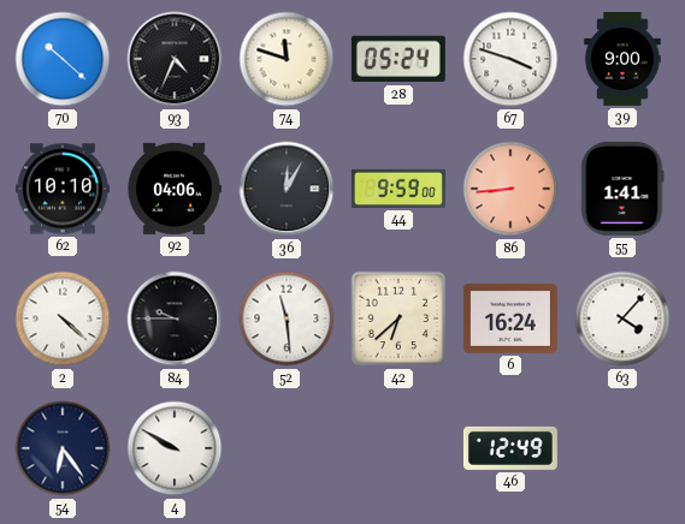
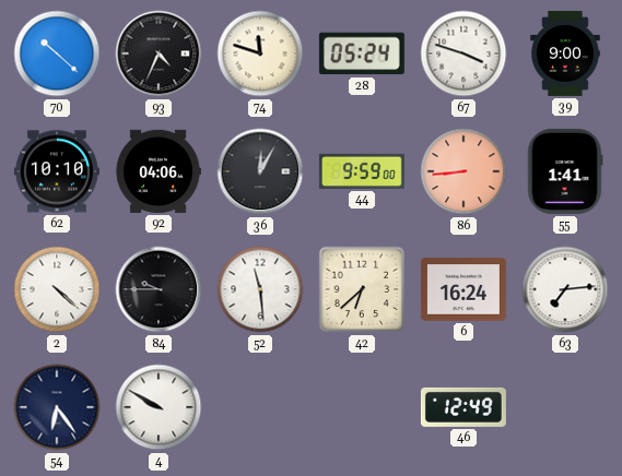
63: 4:07 -> 7:14 (565, 289)
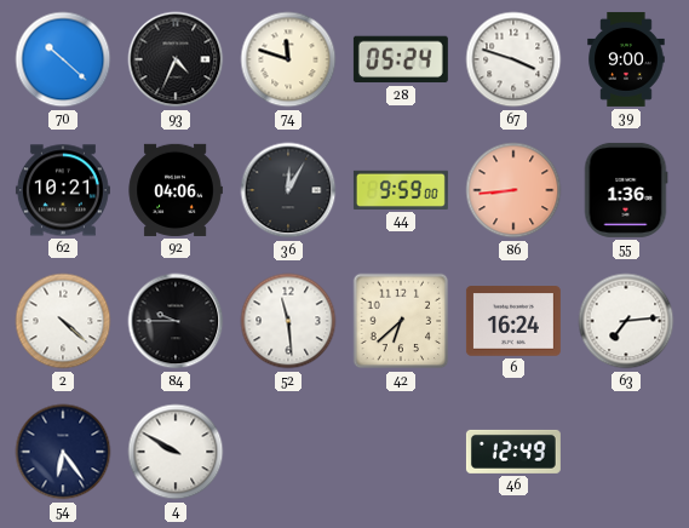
62: 10:10 -> 10:21 (63, 190)
55: 1:41 -> 1:36 (626, 190)
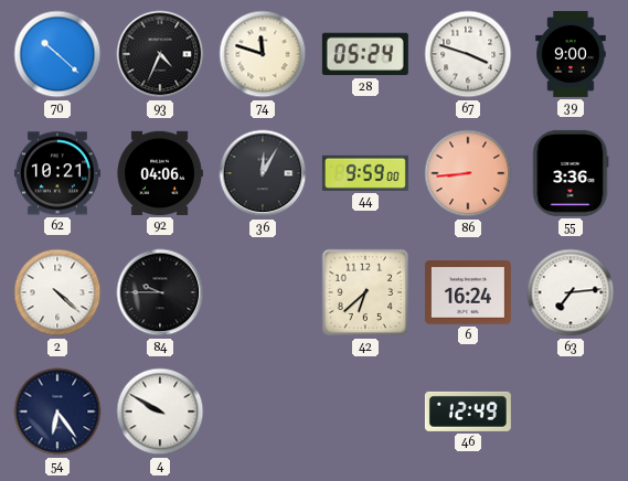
55: 1:36 -> 3:36 (571, 173)
52: 11:29 -> none (288, 321)
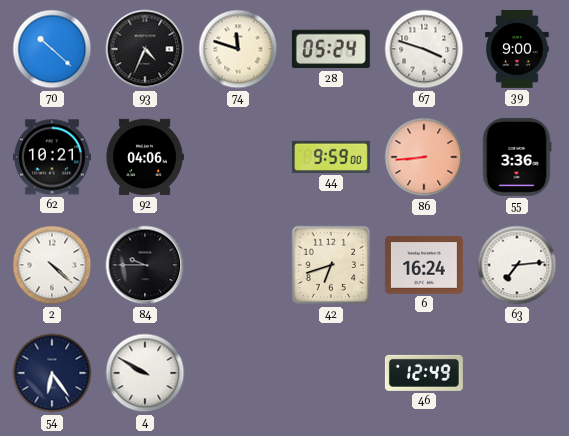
36: 12:05 -> none (263, 173)
42: 6:38 -> 6:42 (331, 265)
